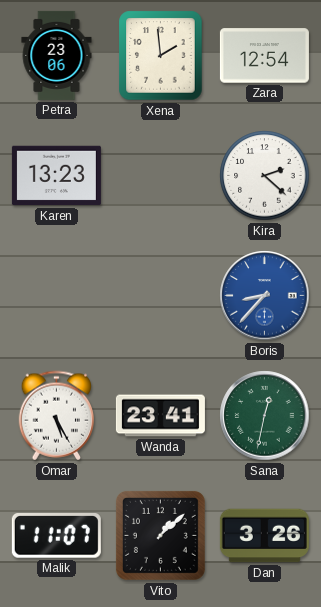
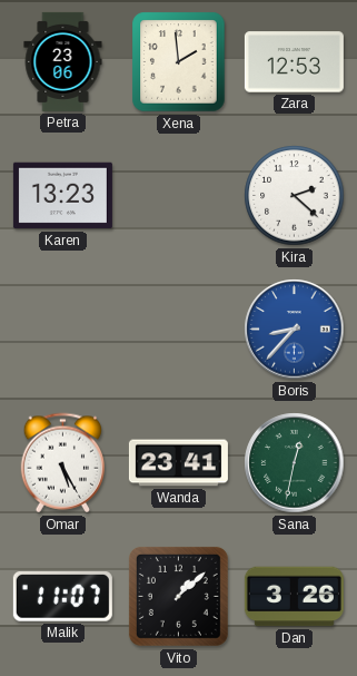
Zara: 12:54 -> 12:53 (294, 62)
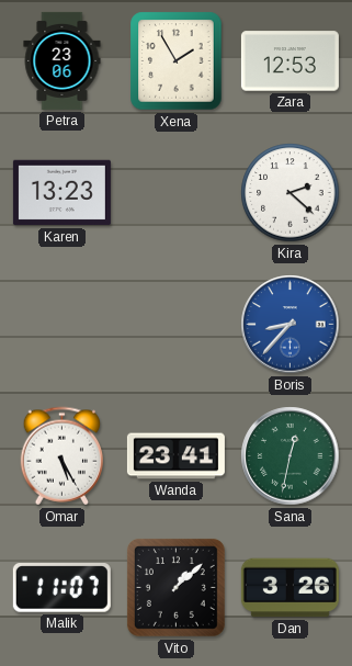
Xena: 1:59 -> 1:55 (177, 61)
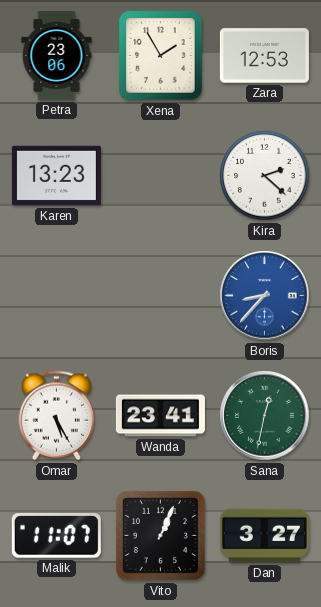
Vito: 1:08 -> 1:04 (160, 535)
Dan: 3:26 -> 3:27 (264, 536)
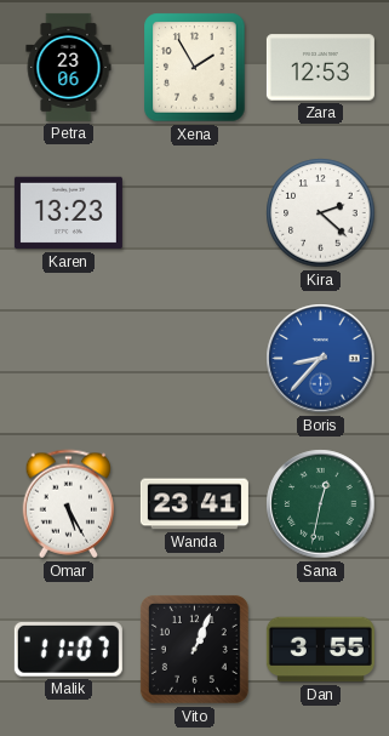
Dan: 3:27 -> 3:55 (320, 650)
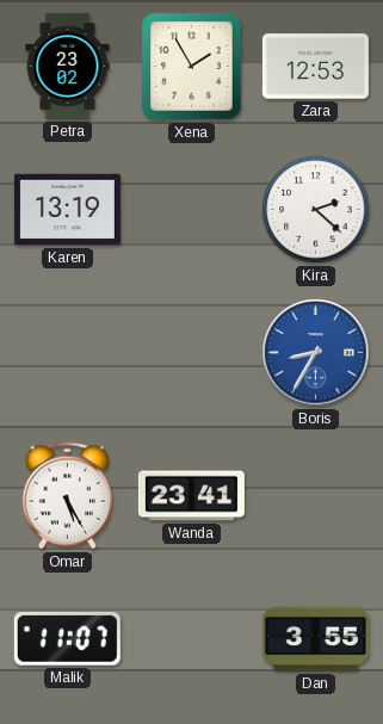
Petra: 23:06 -> 23:02 (68, 66)
Karen: 13:23 -> 13:19 (67, 210)
Boris: 8:37 -> 8:35 (316, 353)
Sana: 12:32 -> none (321, 504)
Vito: 1:04 -> none (194, 649)
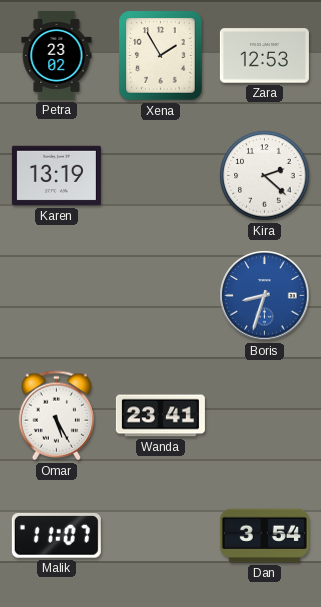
Boris: 8:35 -> 8:33 (265, 296)
Dan: 3:55 -> 3:54 (264, 536)
